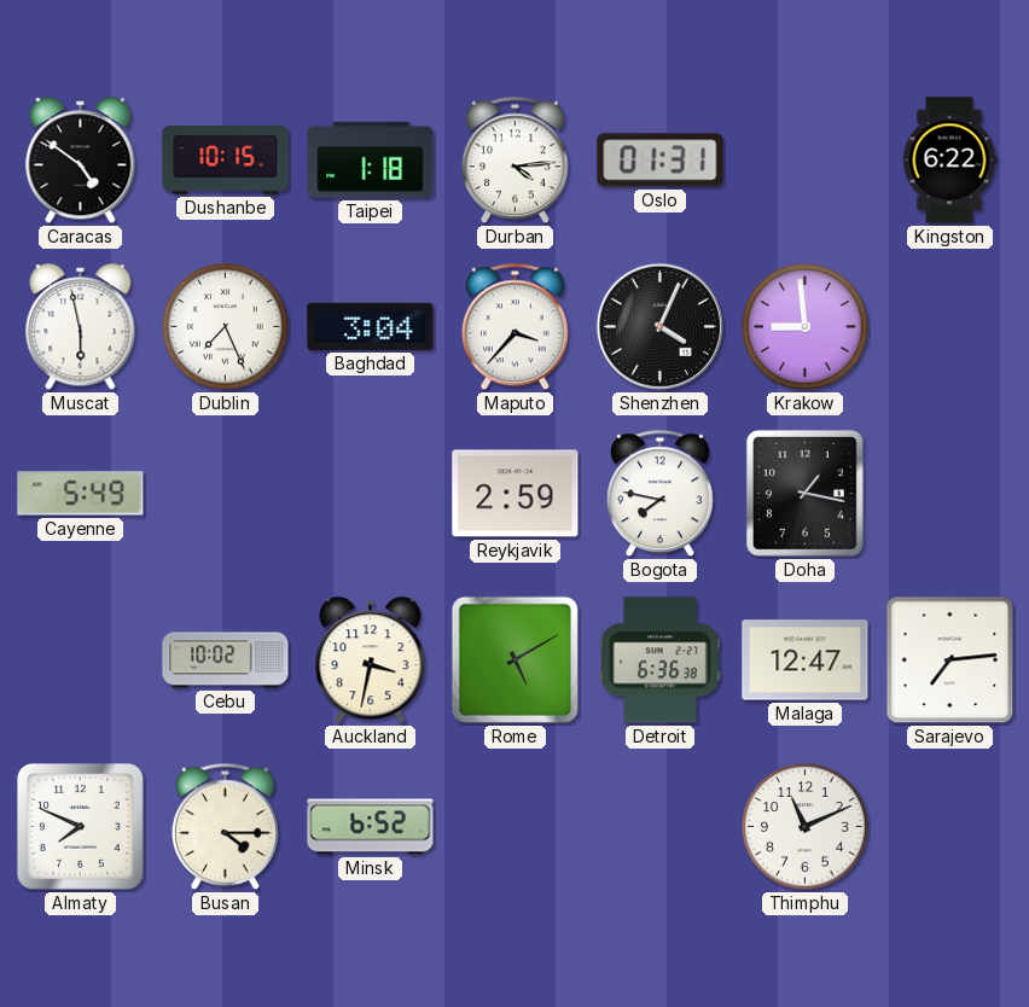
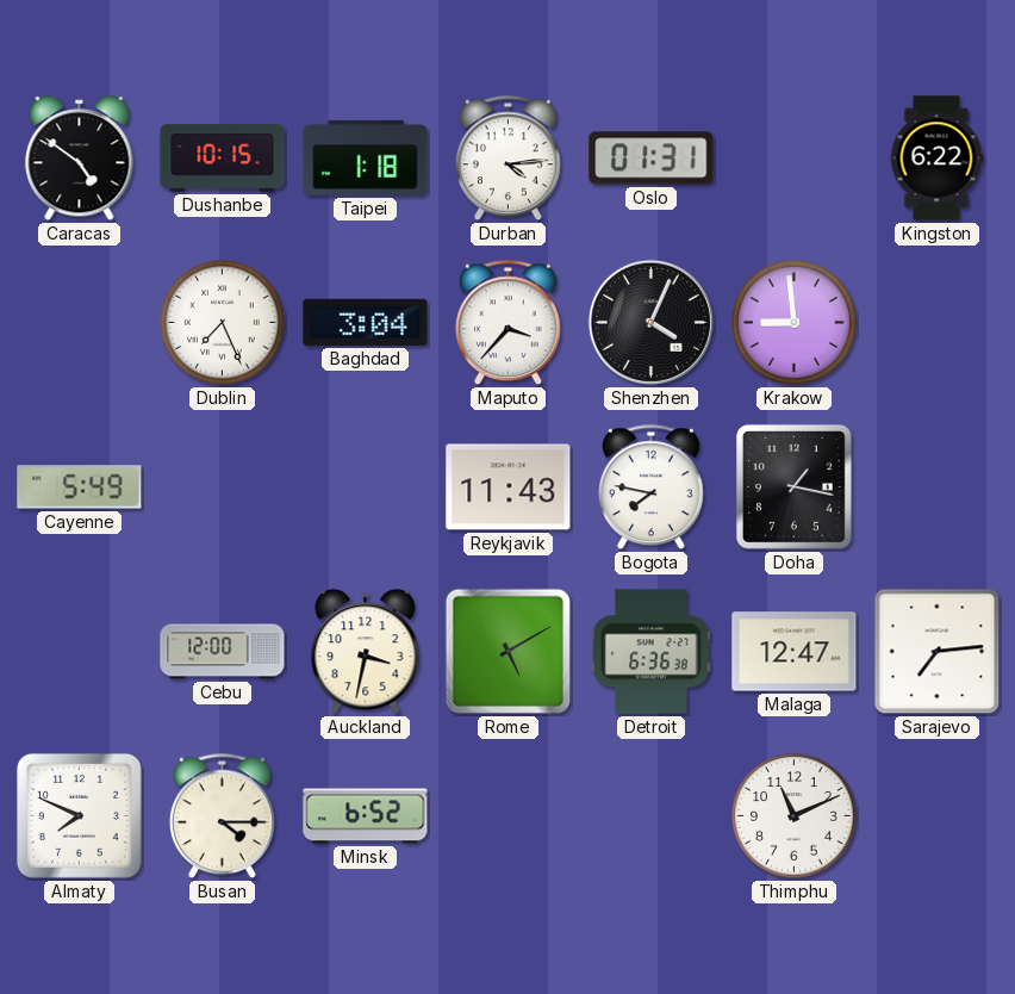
Muscat: 5:58 -> none (81, 327)
Reykjavik: 2:59 -> 11:43 (509, 487)
Cebu: 10:02 -> 12:00 (223, 652)
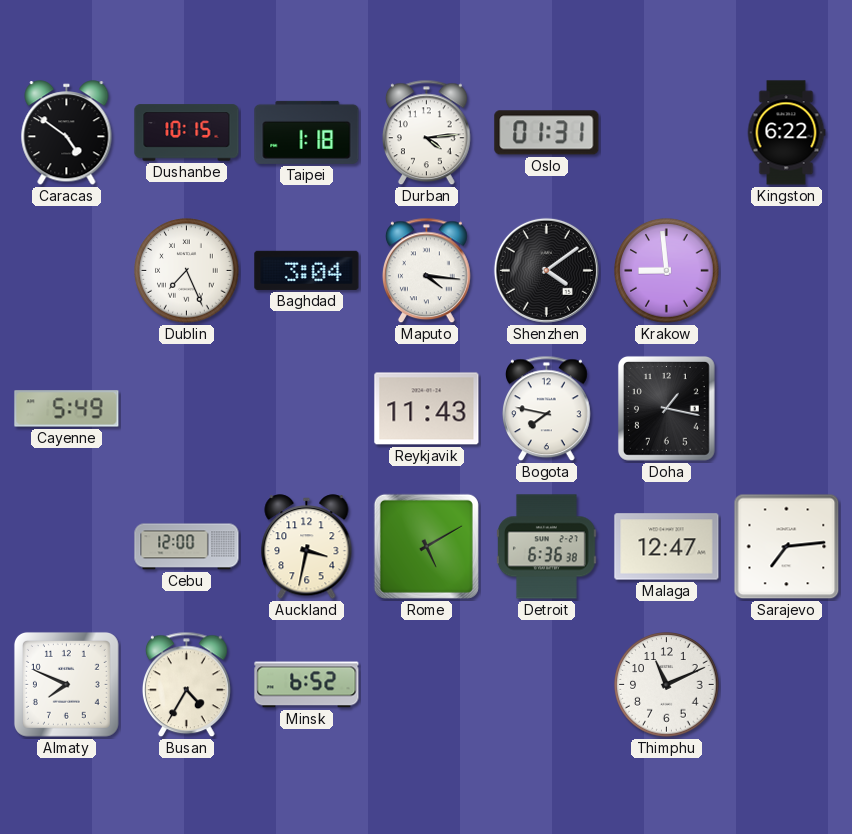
Maputo: 3:37 -> 4:16 (426, 271)
Shenzhen: 4:04 -> 4:09 (546, 270)
Busan: 4:15 -> 4:35 (186, 685)
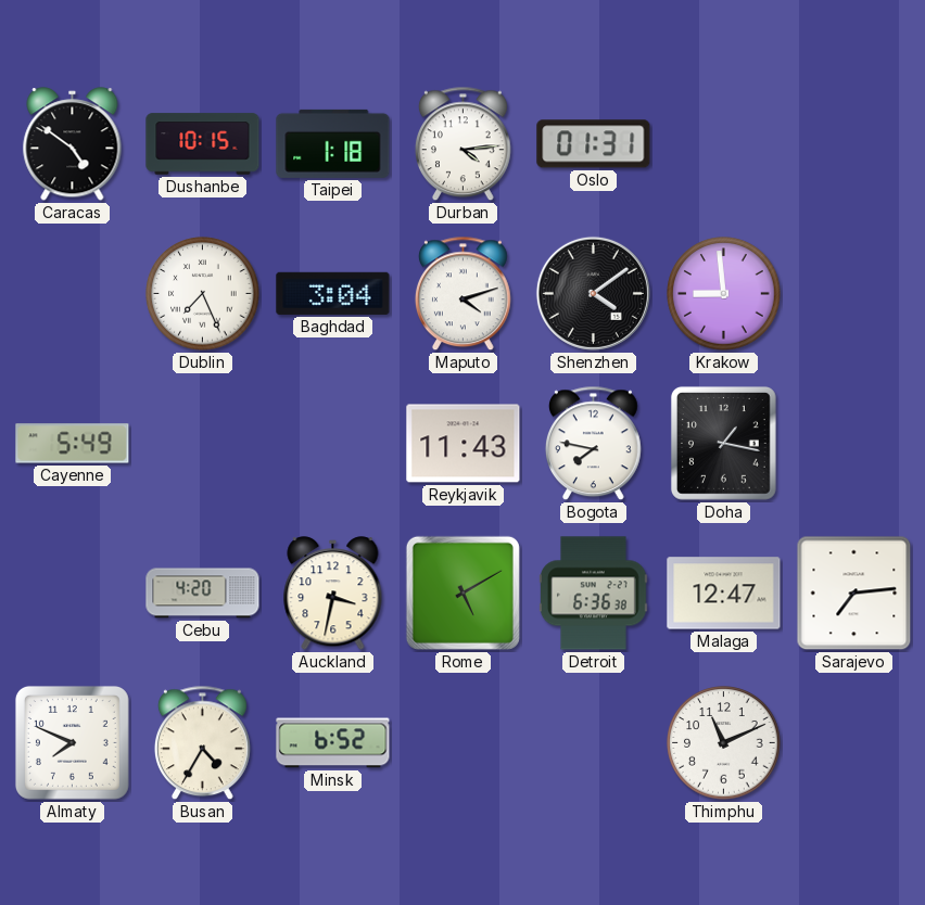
Kingston: 6:22 -> none (786, 133)
Maputo: 4:16 -> 4:12 (463, 294)
Cebu: 12:00 -> 4:20 (203, 594)
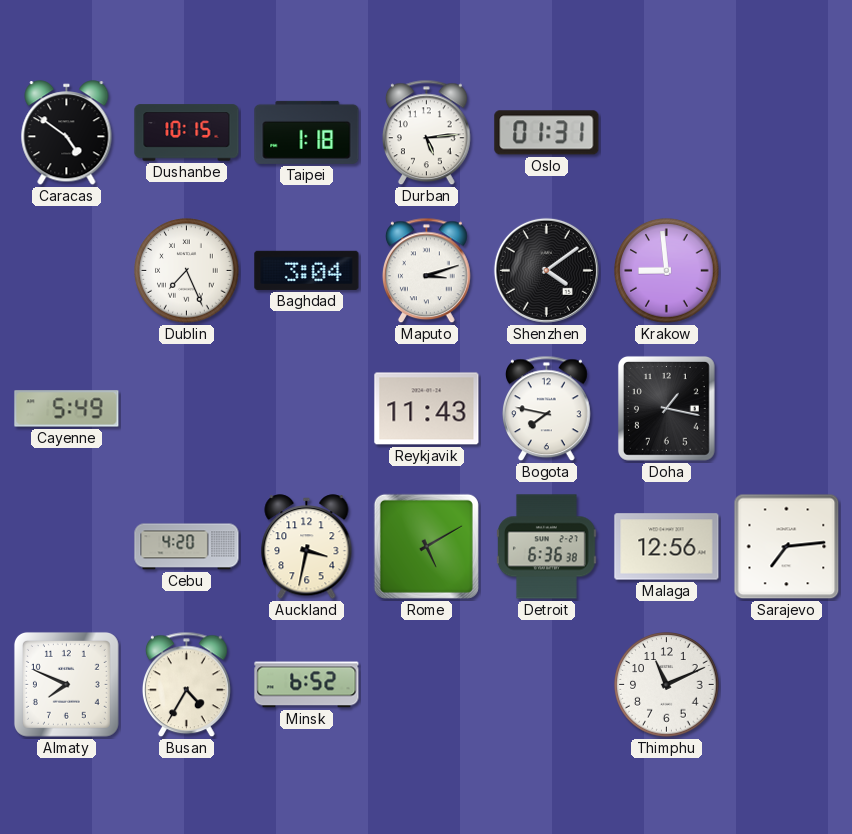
Durban: 4:14 -> 5:14 (426, 133)
Maputo: 4:12 -> 3:12 (426, 271)
Malaga: 12:47 -> 12:56 (667, 547)
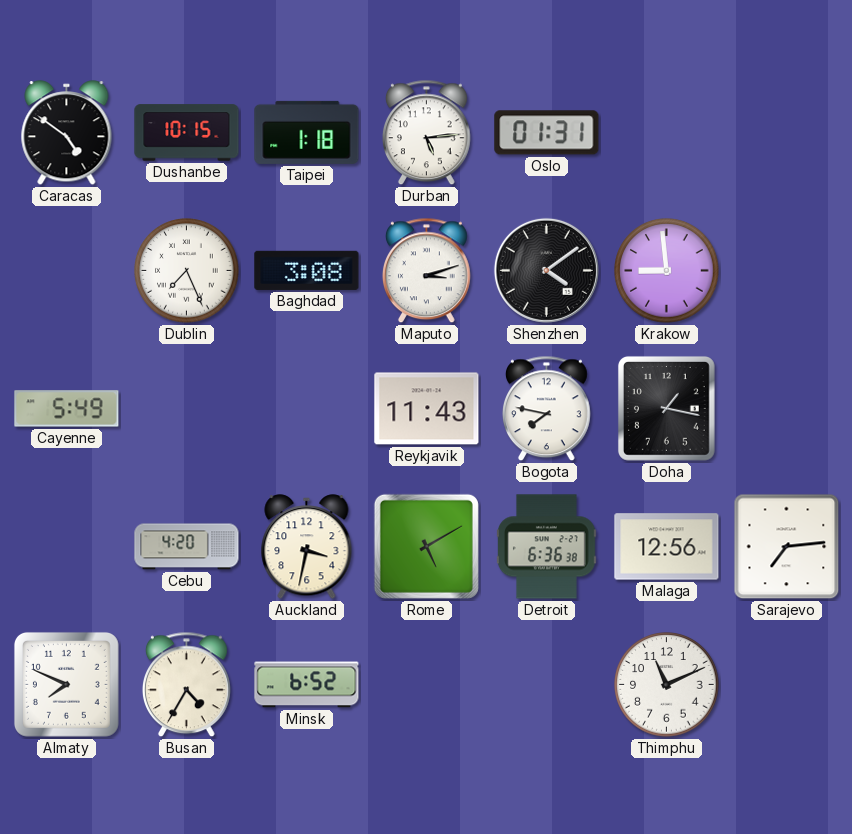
Baghdad: 3:04 -> 3:08 (307, 270)
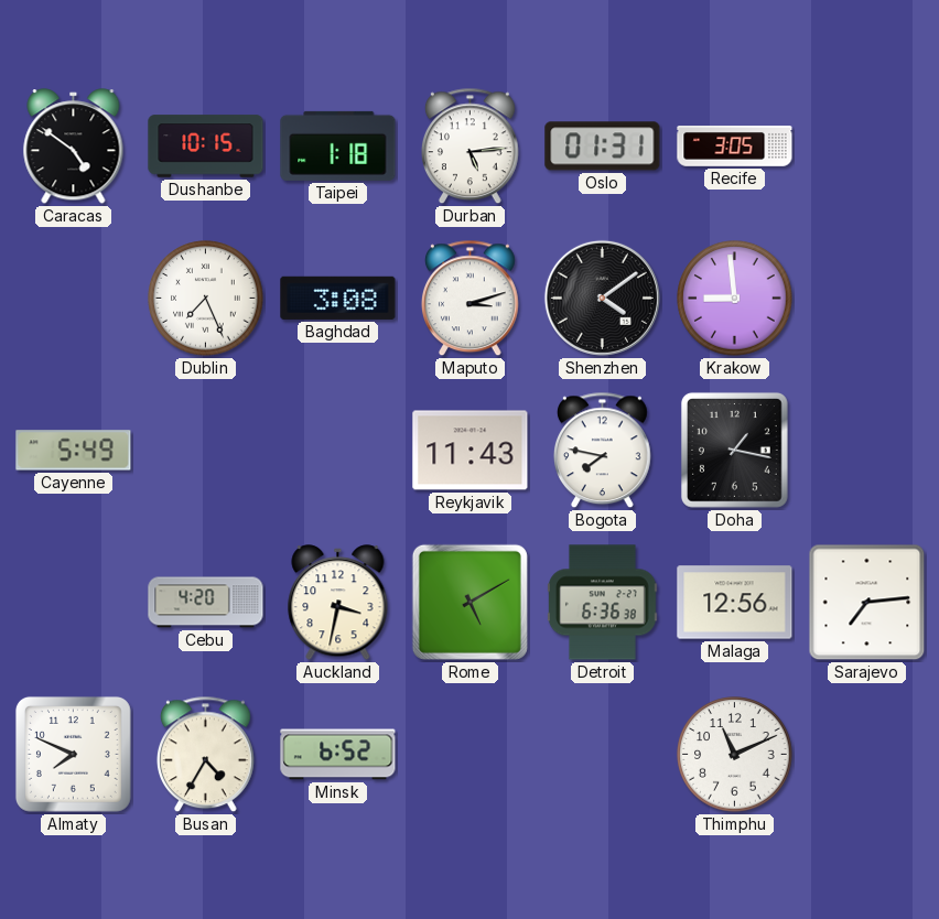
Recife: none -> 3:05 (735, 147)
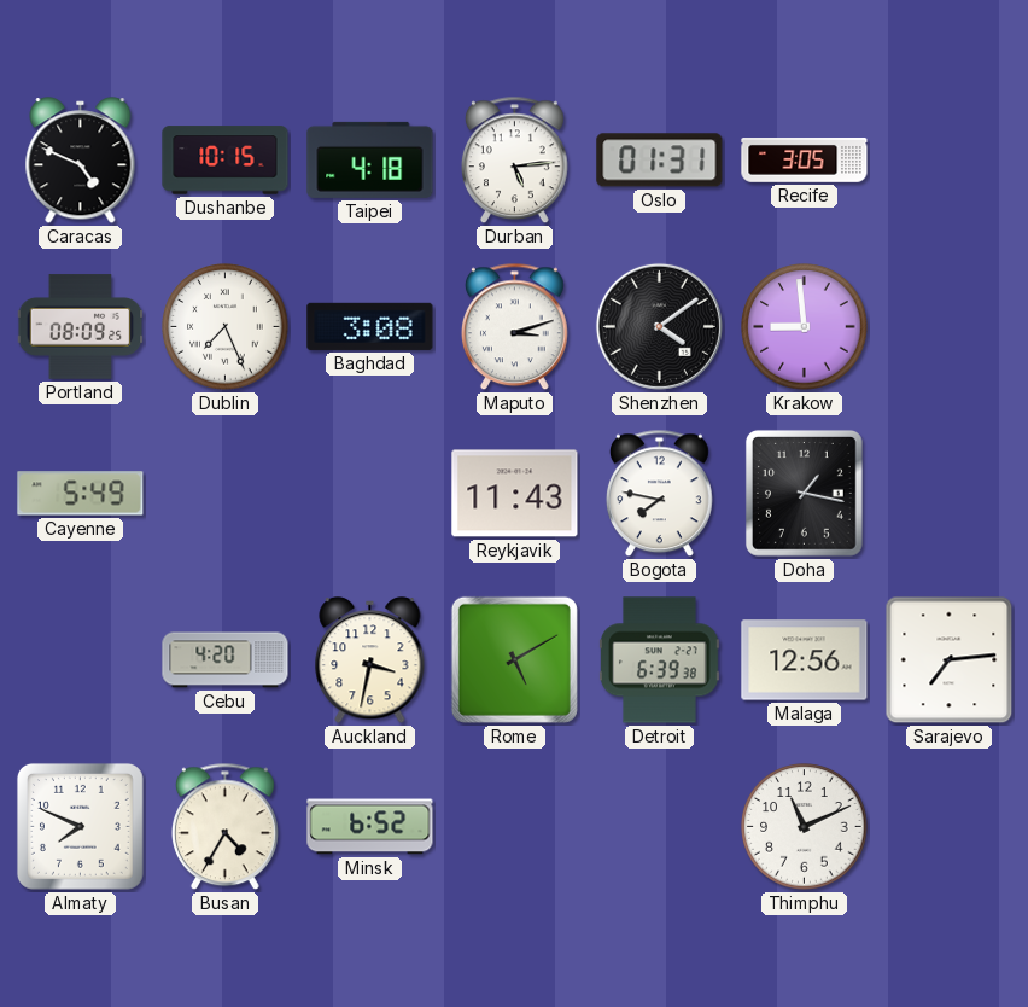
Caracas: 4:51 -> 4:49 (81, 161)
Taipei: 1:18 -> 4:18 (370, 159)
Portland: none -> 08:09 (81, 327)
Detroit: 6:36 -> 6:39 (660, 660)
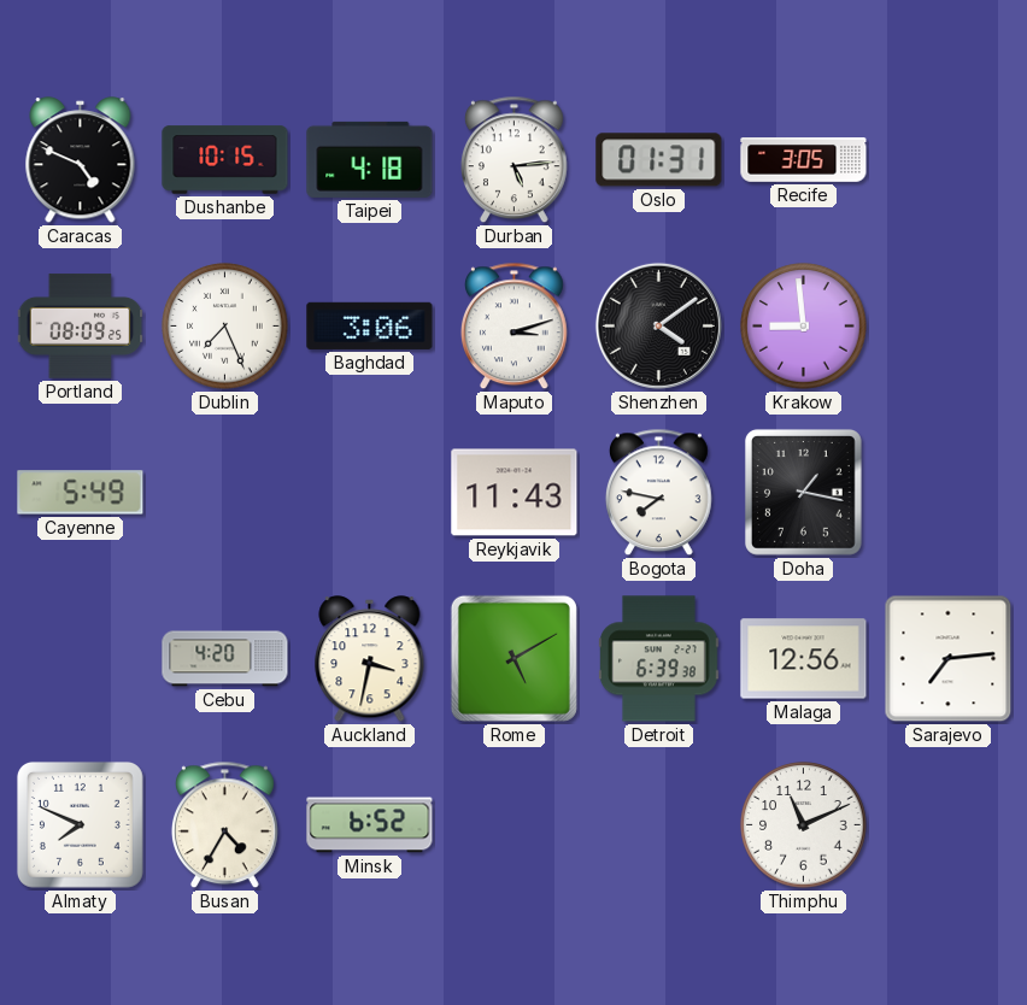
Baghdad: 3:08 -> 3:06 (370, 325)
